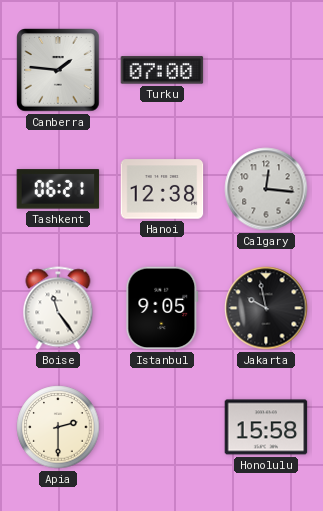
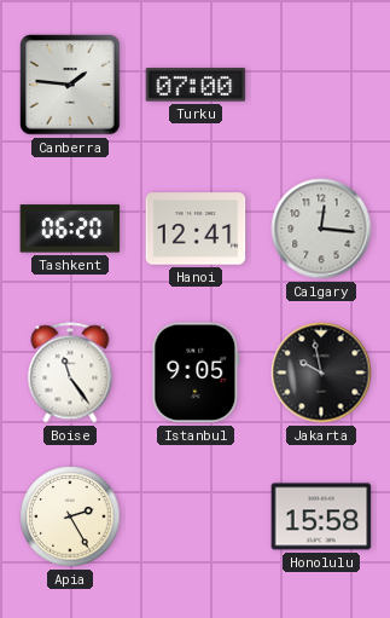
Tashkent: 06:21 -> 06:20 (70, 229)
Hanoi: 12:38 -> 12:41 (196, 229)
Apia: 2:30 -> 2:25 (70, 516)
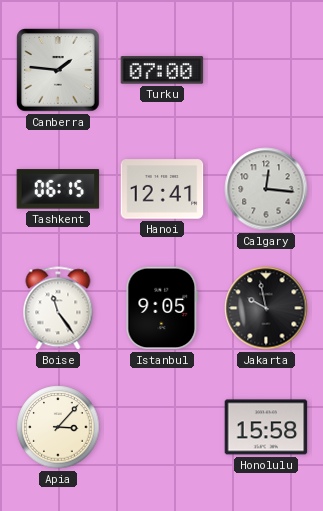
Tashkent: 06:20 -> 06:15 (58, 189)
Apia: 2:25 -> 3:07 (58, 427)
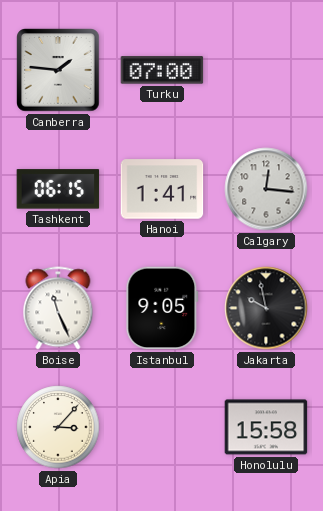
Hanoi: 12:41 -> 1:41 (162, 189)
Boise: 11:24 -> 11:26 (58, 308)
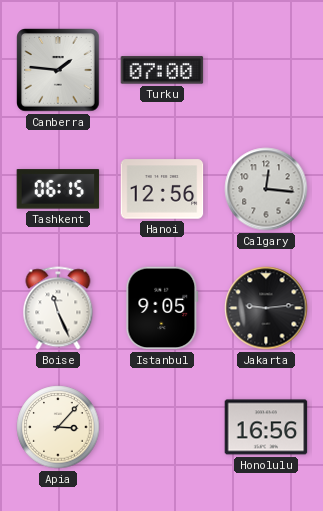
Hanoi: 1:41 -> 12:56 (162, 189)
Jakarta: 9:58 -> 9:14 (266, 308)
Honolulu: 15:58 -> 16:56 (266, 427)
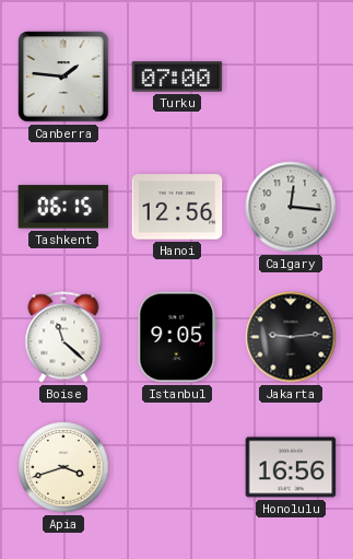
Boise: 11:26 -> 11:22 (63, 337)
Apia: 3:07 -> 3:42 (63, 467)
